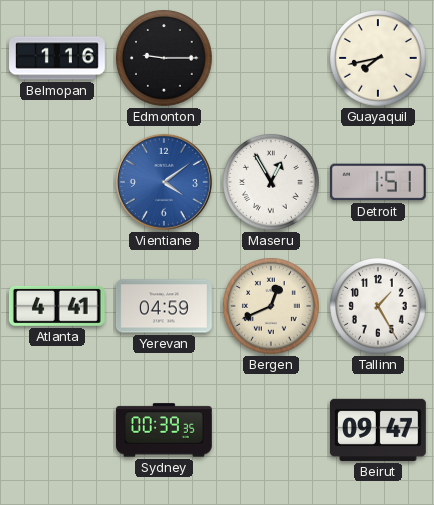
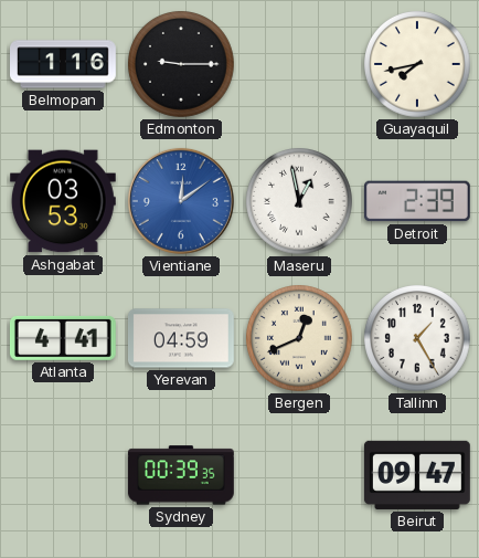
Ashgabat: none -> 03:53 (63, 201)
Vientiane: 4:09 -> 12:09 (181, 201)
Maseru: 12:55 -> 12:58 (300, 202)
Detroit: 1:51 -> 2:39 (417, 201)
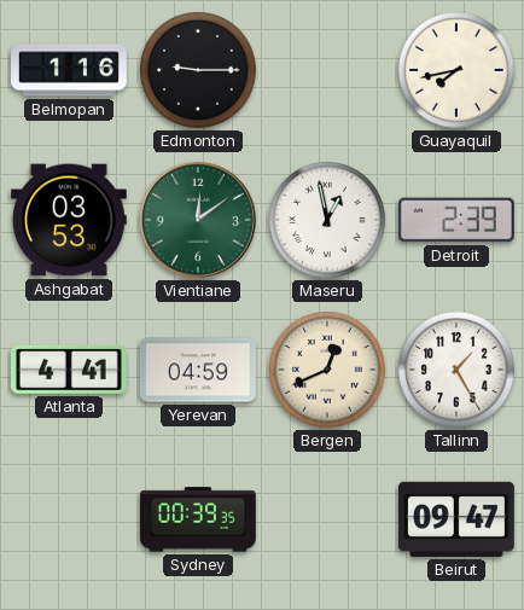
Vientiane dial: blue -> green (198, 220)
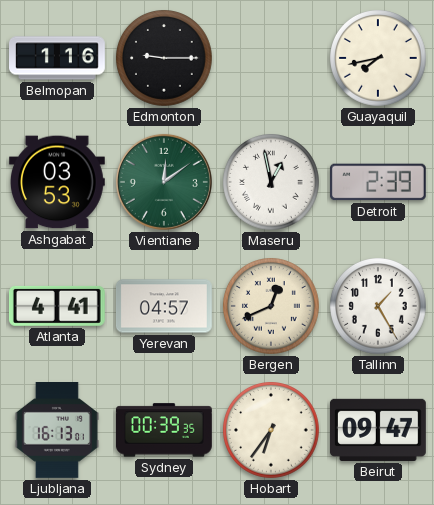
Yerevan: 04:59 -> 04:57 (164, 306)
Ljubljana: none -> 16:13 (57, 431)
Hobart: none -> 6:36 (272, 431)
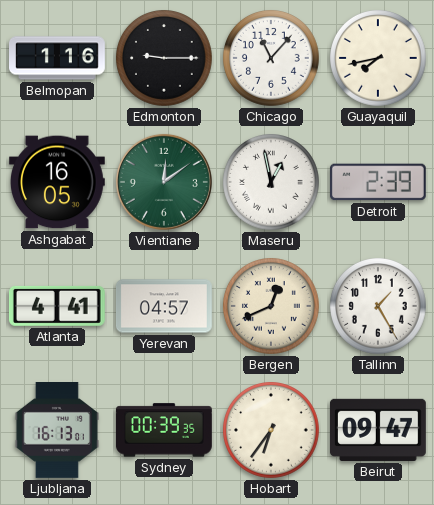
Chicago: none -> 11:07 (272, 59)
Ashgabat: 03:53 -> 16:05 (57, 182)
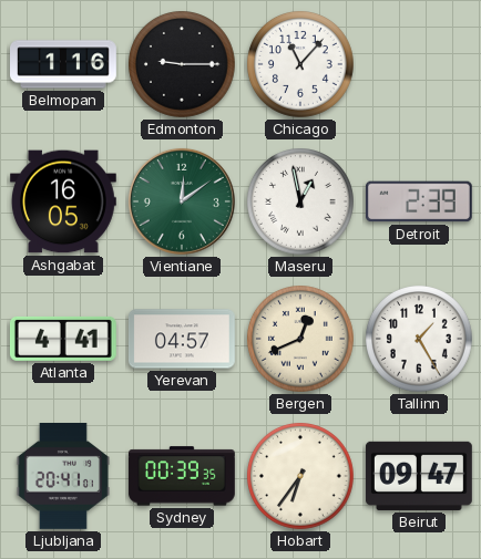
Guayaquil: 7:43 -> none (379, 59)
Ljubljana: 16:13 -> 20:41 (63, 477)
